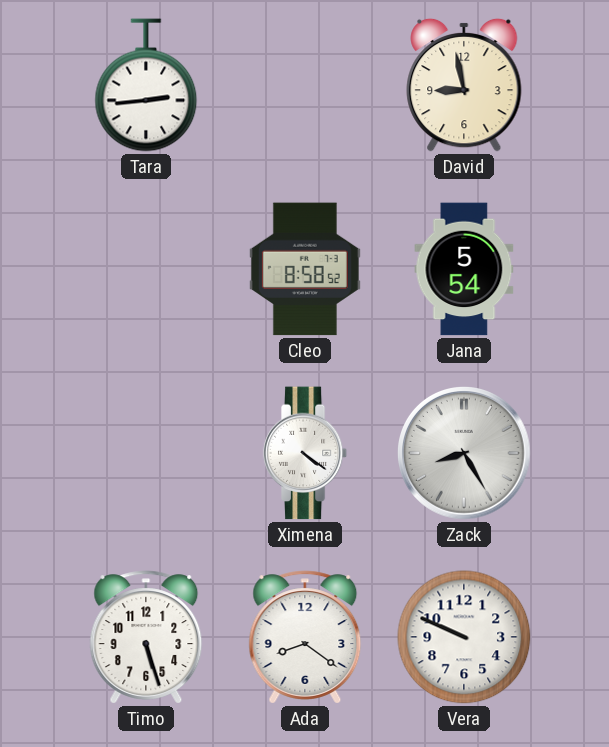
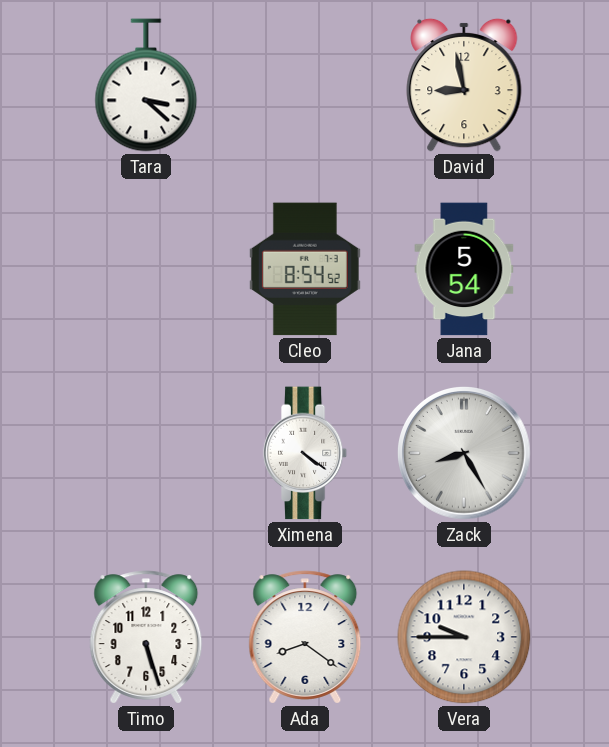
Tara: 2:44 -> 3:22 (146, 85)
Cleo: 8:58 -> 8:54 (305, 269)
Vera: 9:49 -> 9:45 (464, 637)
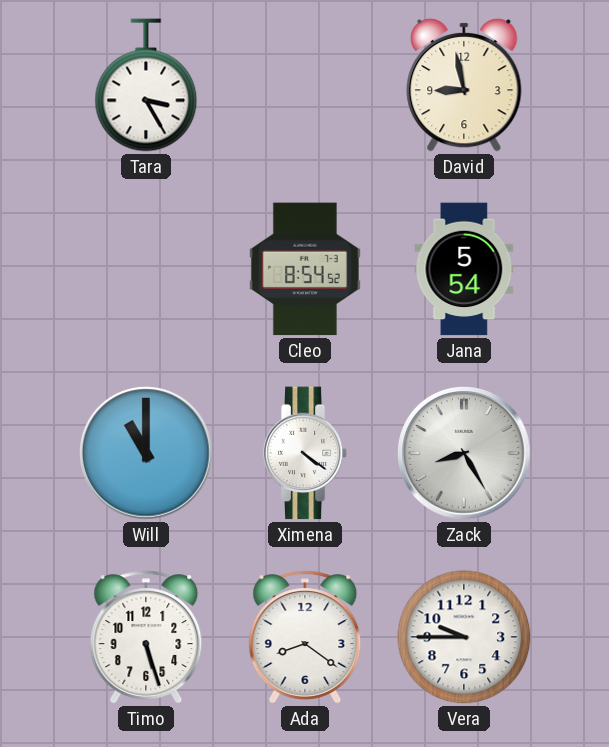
Tara: 3:22 -> 3:25 (146, 85)
Will: none -> 11:00 (147, 454)
